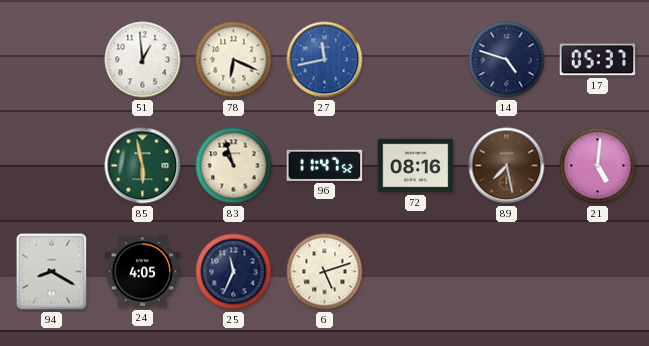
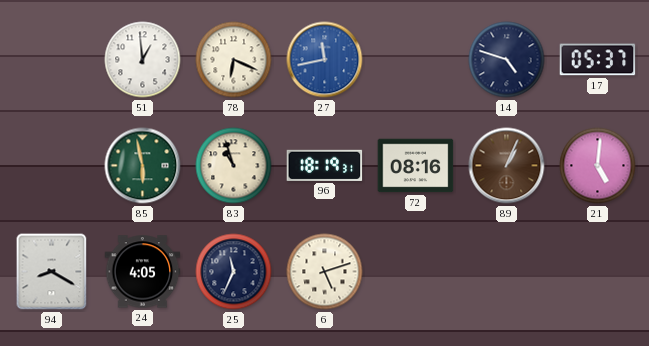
96: 11:47 -> 18:19 (325, 165)
89: 7:28 -> 1:04 (507, 166)
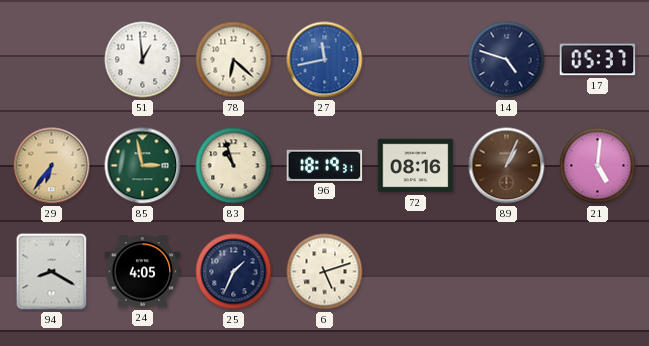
78: 6:19 -> 6:22 (234, 60)
29: none -> 6:36 (52, 166)
85: 5:58 -> 2:58 (143, 166)
25: 11:34 -> 1:34 (234, 272)
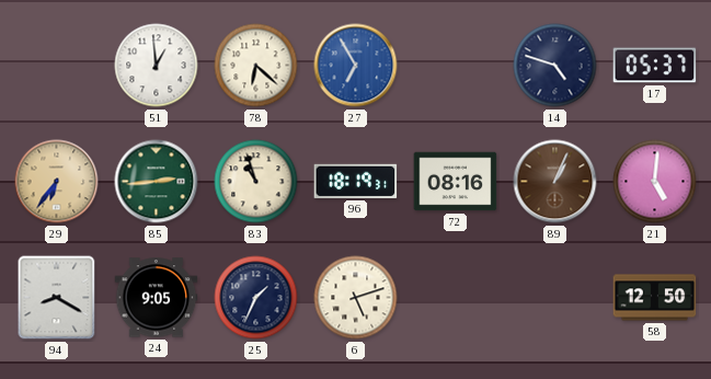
27: 11:43 -> 6:55 (356, 66)
85: 2:58 -> 2:44 (157, 182)
24: 4:05 -> 9:05 (157, 298)
58: none -> 12:50 (655, 298)
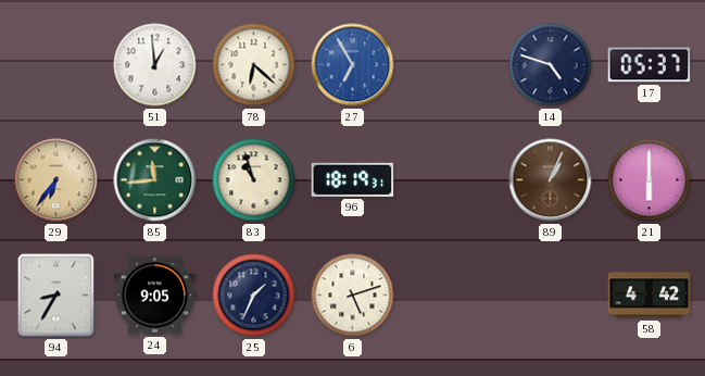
85: 2:44 -> 11:44 (155, 180)
72: 08:16 -> none (456, 182)
21: 5:01 -> 6:00 (650, 180)
94: 8:20 -> 8:35 (56, 296)
58: 12:50 -> 4:42 (650, 296)
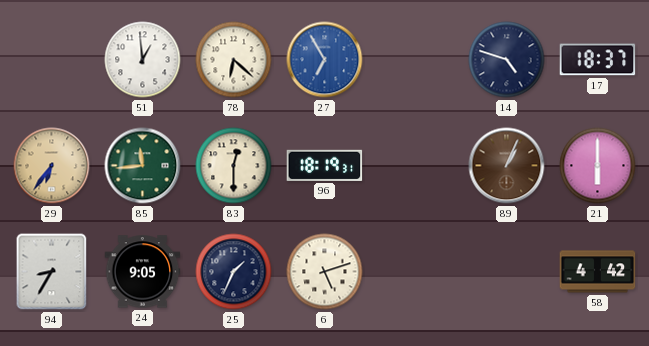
17: 05:37 -> 18:37 (598, 60)
83: 10:57 -> 12:30 (234, 166)
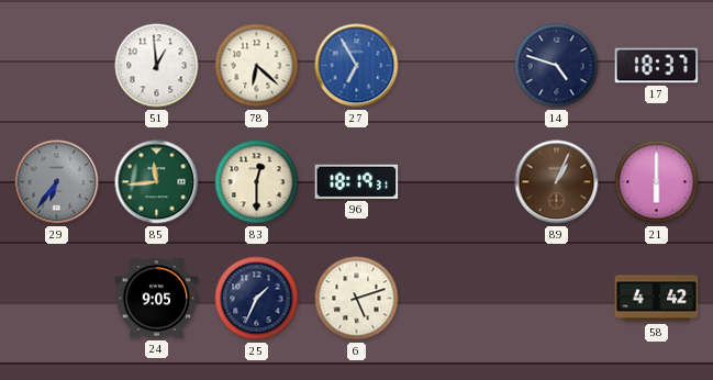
29 dial: champagne -> grey (57, 182)
94: 8:35 -> none (52, 272)
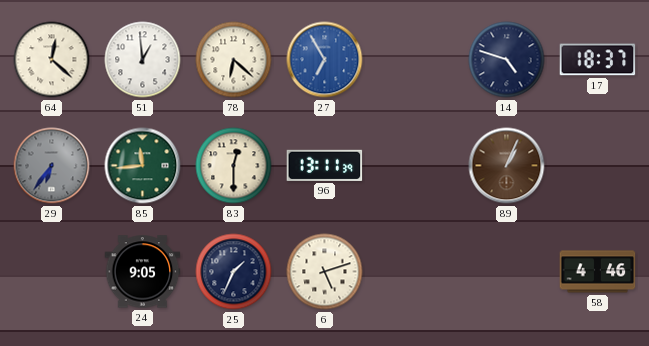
64: none -> 12:22 (52, 60)
96: 18:19 -> 13:11 (325, 165)
21: 6:00 -> none (657, 182)
58: 4:42 -> 4:46 (598, 272)
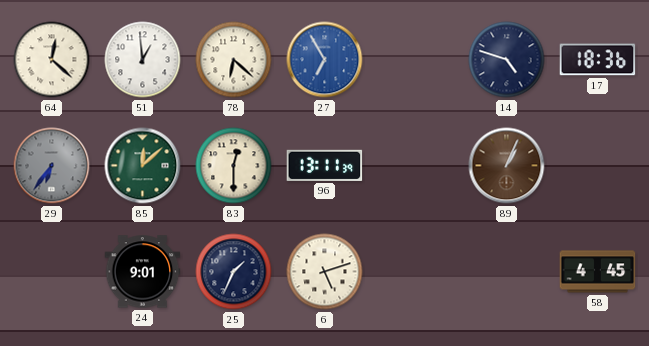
17: 18:37 -> 18:36 (598, 60)
85: 11:44 -> 12:08 (143, 166)
24: 9:05 -> 9:01 (143, 272)
58: 4:46 -> 4:45 (598, 272)
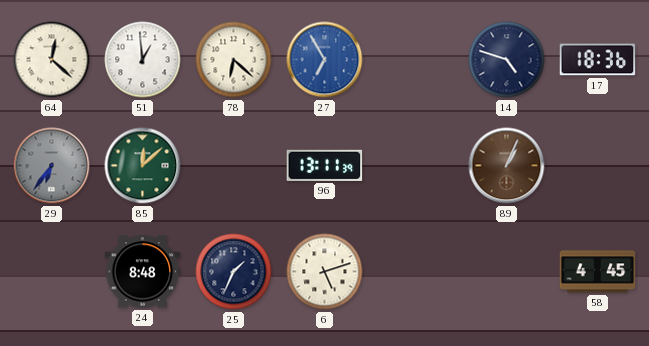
83: 12:30 -> none (234, 166)
24: 9:01 -> 8:48 (143, 272)
